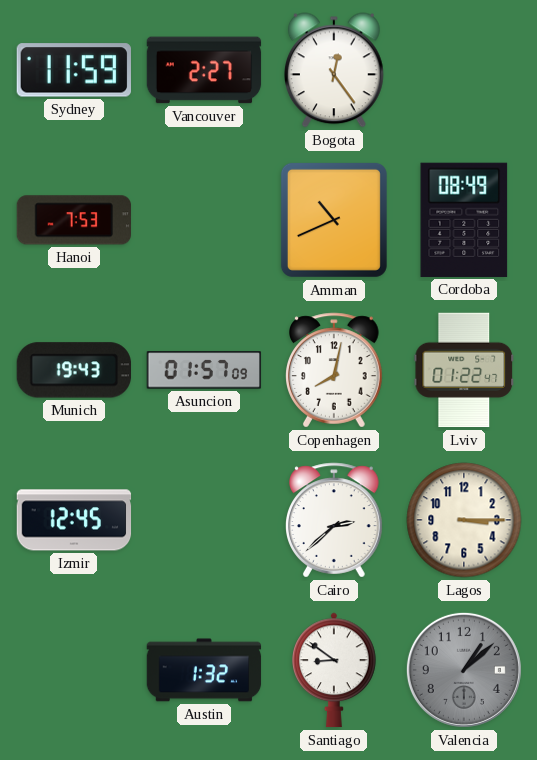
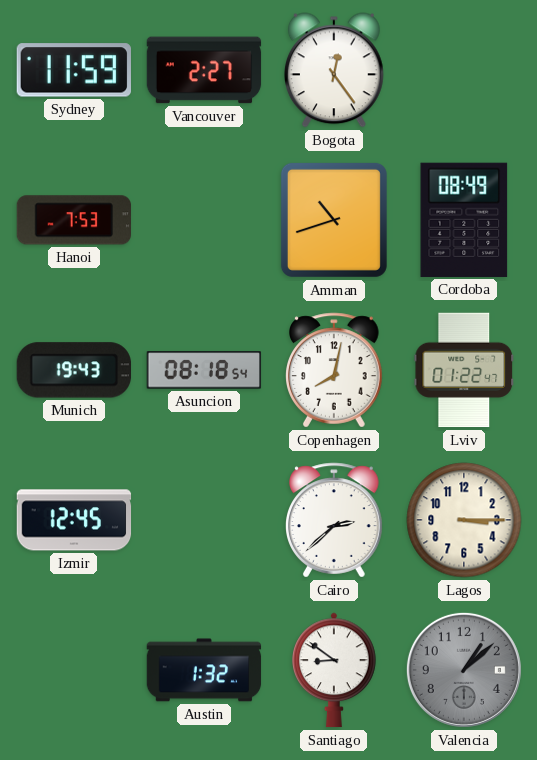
Amman: 10:41 -> 10:42 (334, 220)
Asuncion: 01:57 -> 08:18 (204, 370)
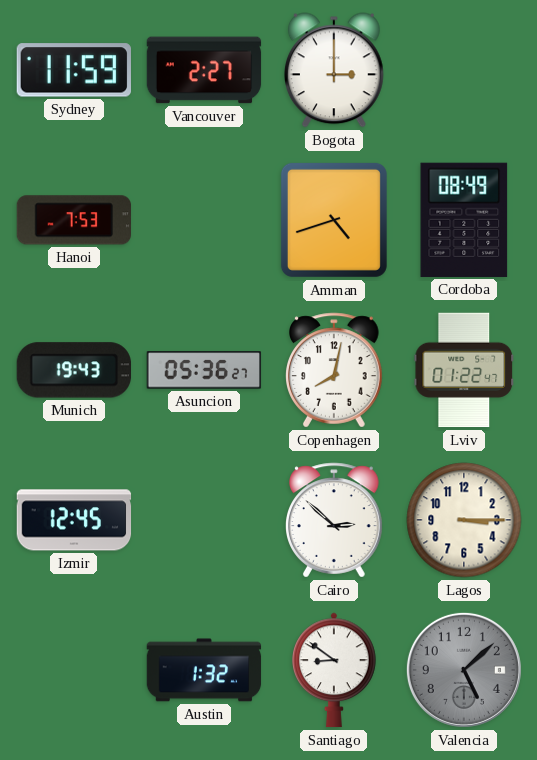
Bogota: 12:24 -> 3:00 (334, 70)
Amman: 10:42 -> 4:42 (334, 220)
Asuncion: 08:18 -> 05:36 (204, 370)
Cairo: 2:38 -> 2:52 (335, 520)
Valencia: 1:08 -> 5:08 (464, 670)
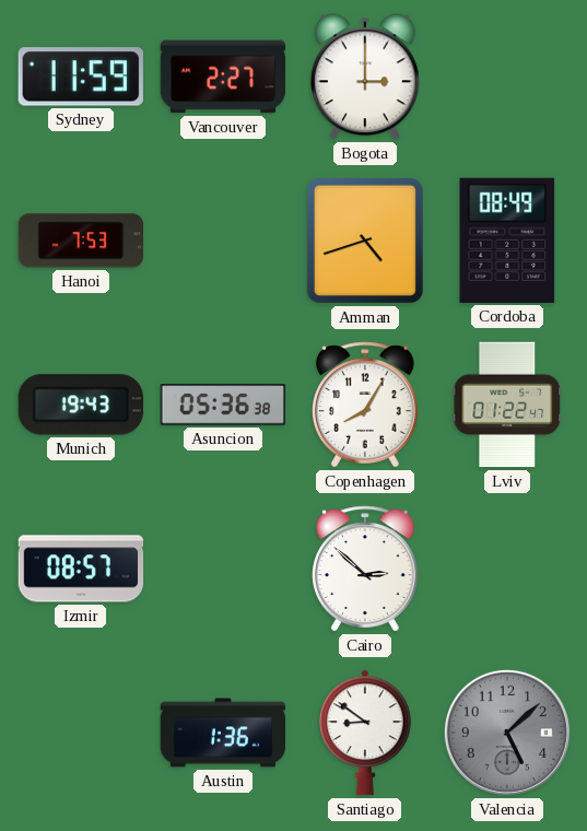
Asuncion: 05:36:27 -> 05:36:38 (223, 405)
Copenhagen: 8:02 -> 8:05 (366, 405)
Izmir: 12:45 -> 08:57 (81, 569)
Lagos: 3:15 -> none (464, 520)
Austin: 1:32 -> 1:36 (223, 733)
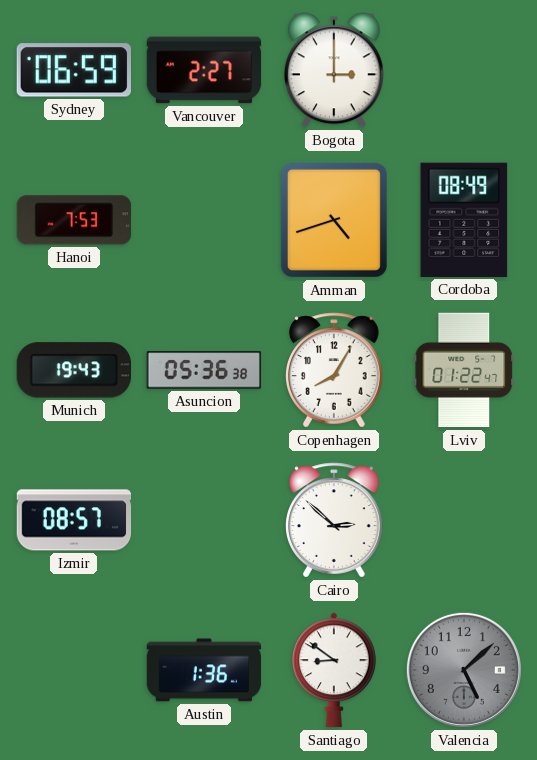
Sydney: 11:59 -> 06:59 (74, 70)
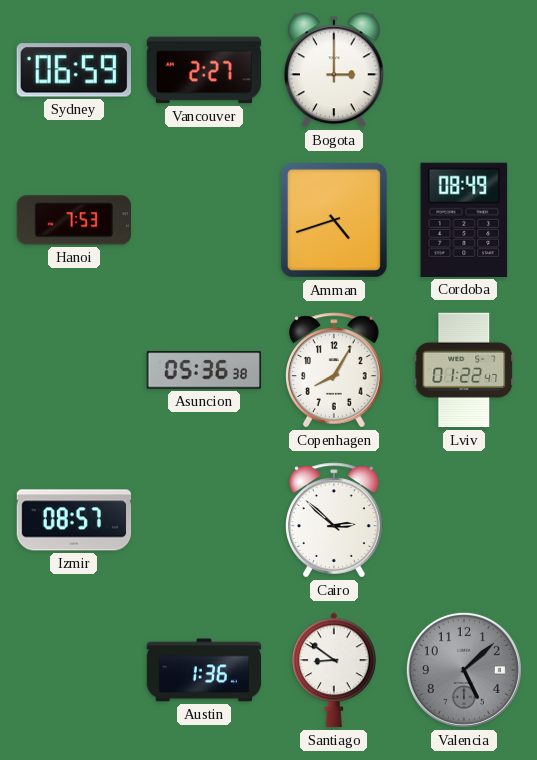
Munich: 19:43 -> none (73, 370)
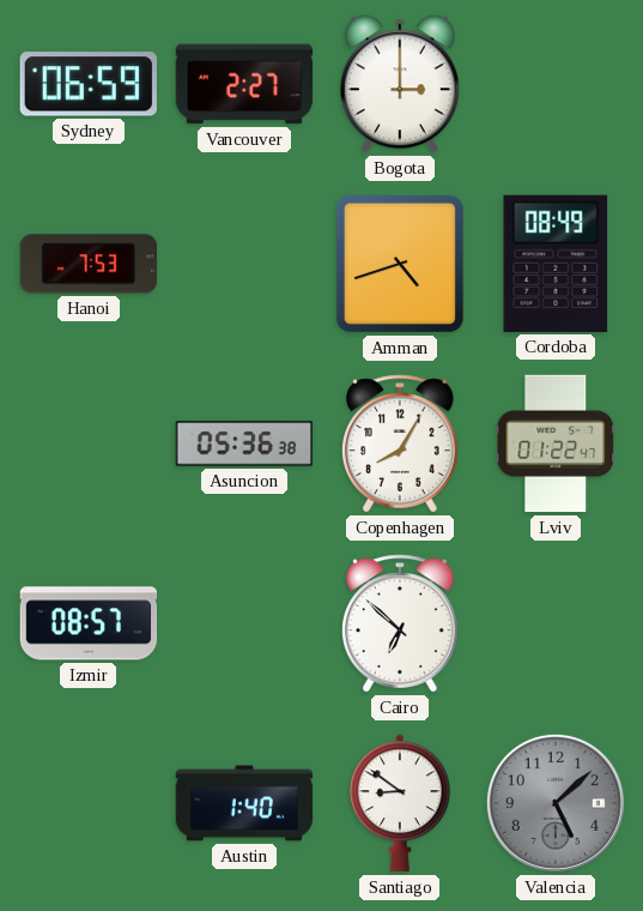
Cairo: 2:52 -> 6:52 (401, 623)
Austin: 1:36 -> 1:40 (244, 803)
